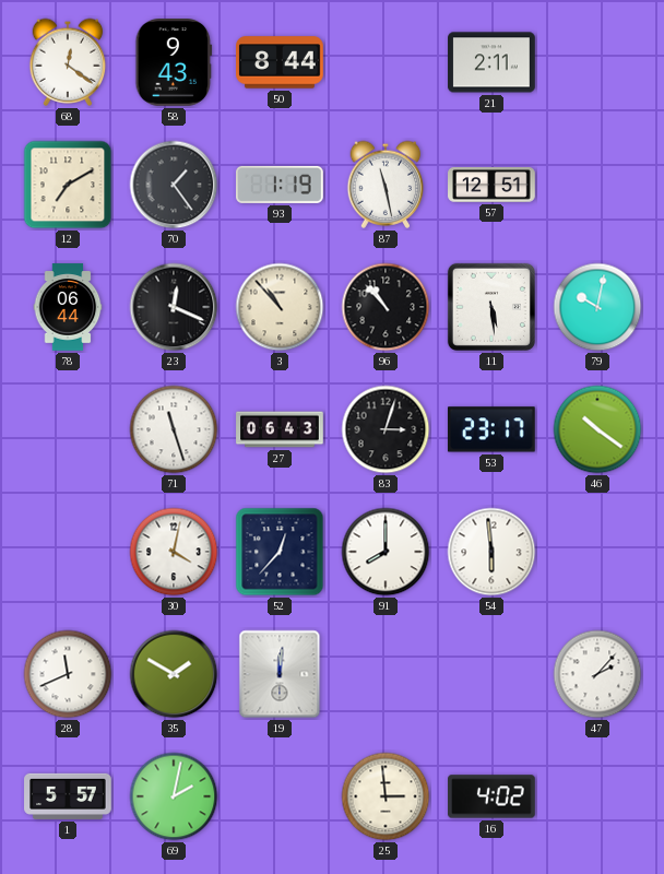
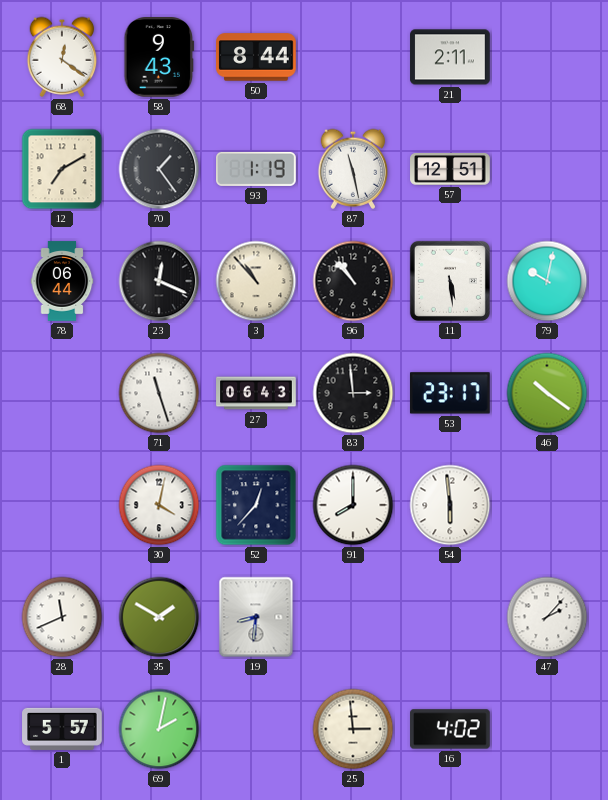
83: 3:03 -> 2:59 (353, 393)
19: 12:01 -> 8:31 (256, 617)
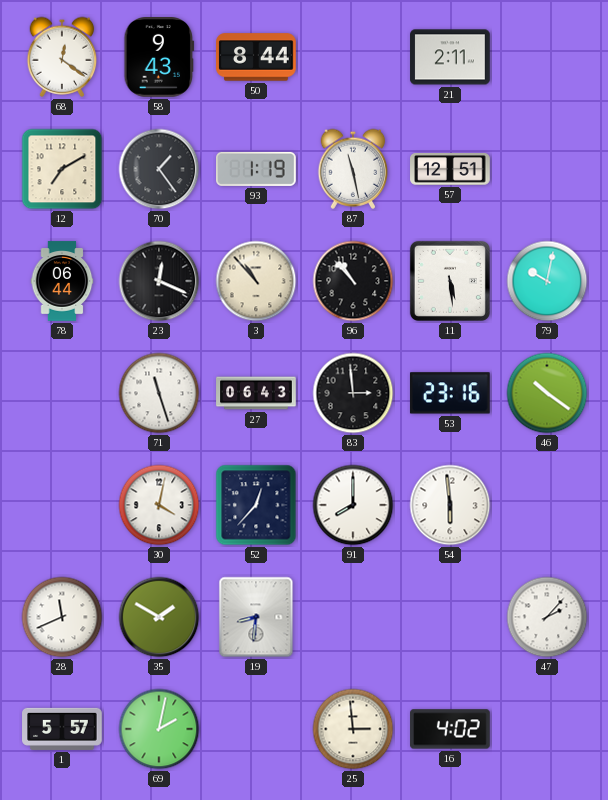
53: 23:17 -> 23:16 (450, 393)
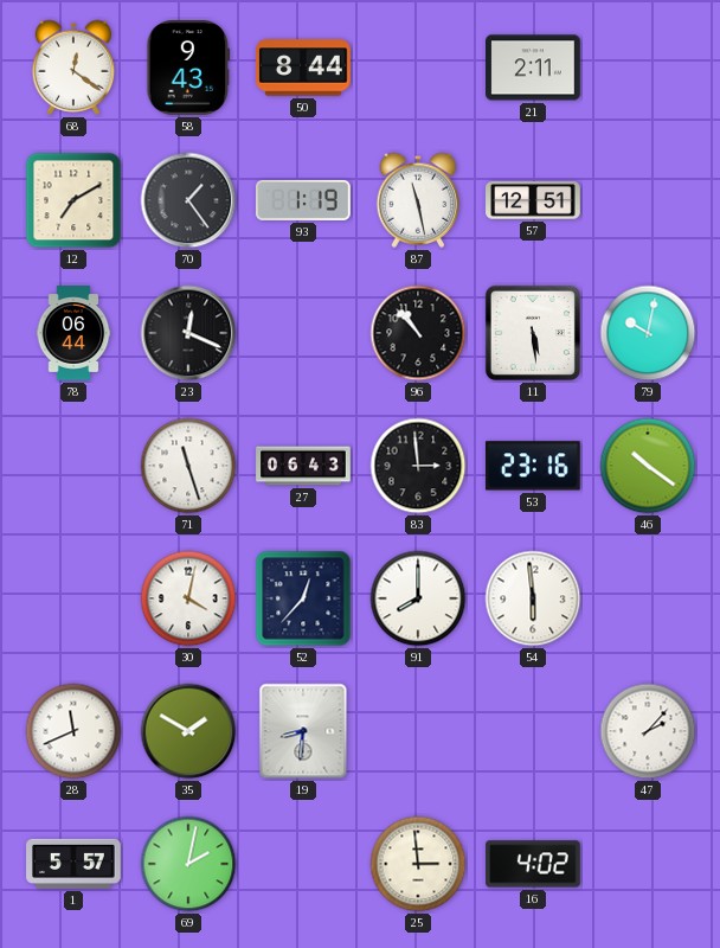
3: 10:53 -> none (256, 281)
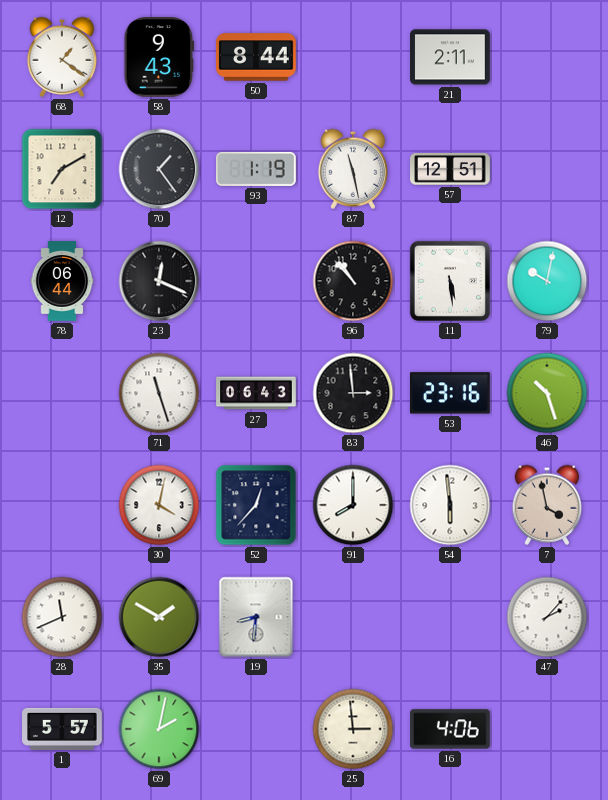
68: 12:21 -> 1:21 (62, 57)
46: 10:21 -> 10:27 (547, 393)
7: none -> 3:58 (547, 505)
16: 4:02 -> 4:06 (450, 729)
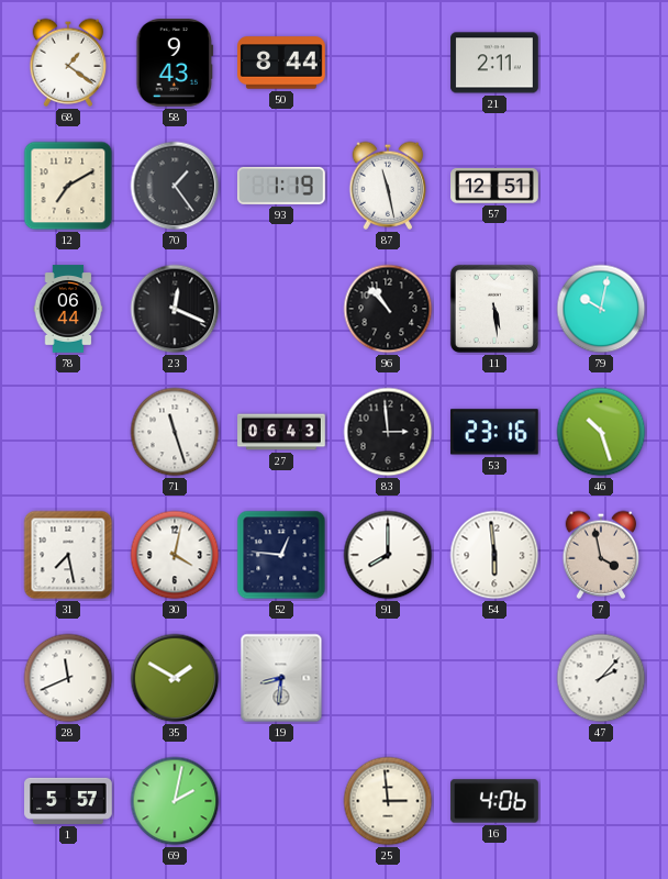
31: none -> 7:28 (68, 555)
52: 12:37 -> 12:46 (281, 555)
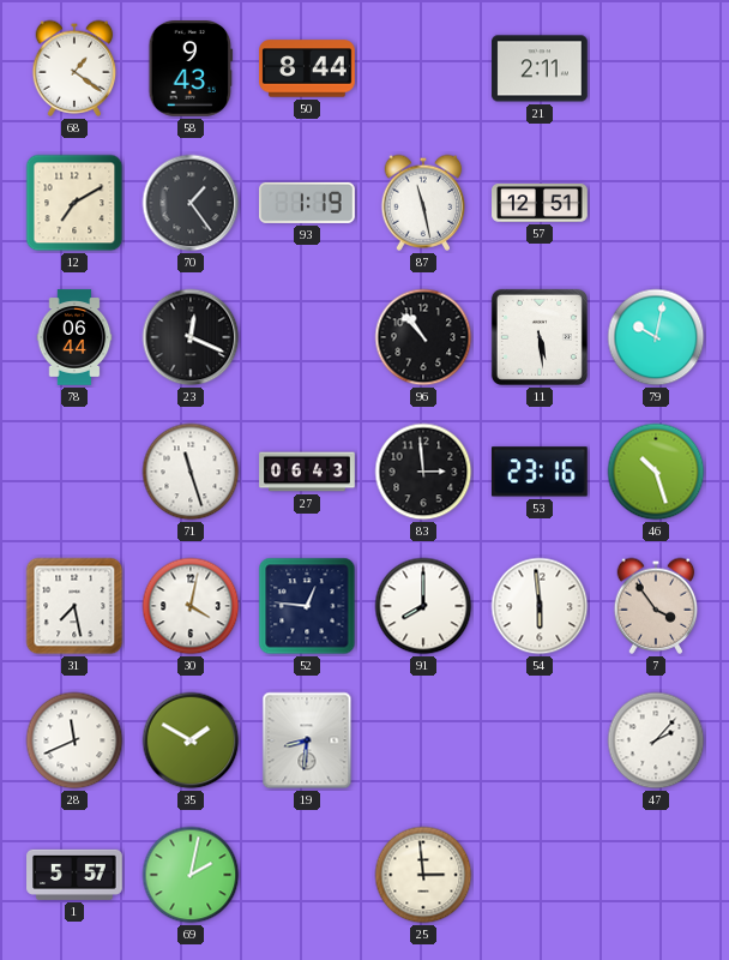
7: 3:58 -> 3:54 (656, 606)
16: 4:06 -> none (494, 801)
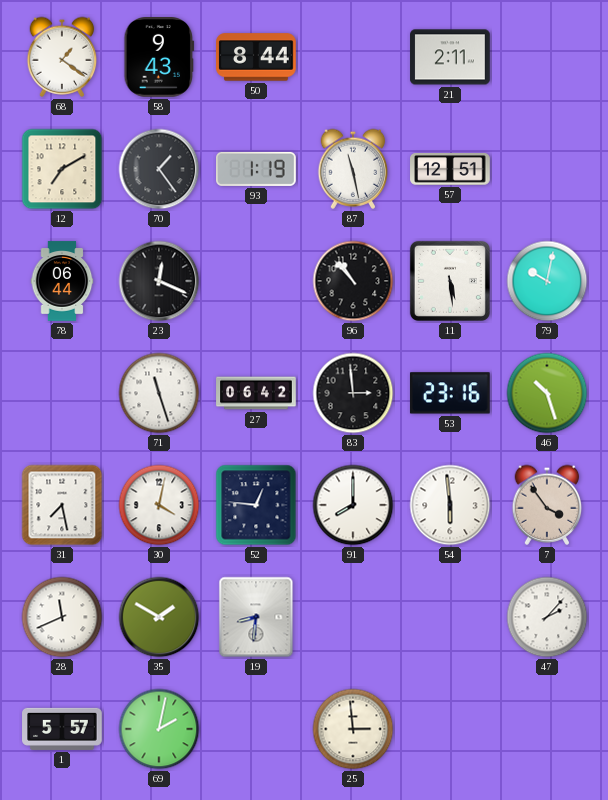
27: 06:43 -> 06:42 (256, 393)
